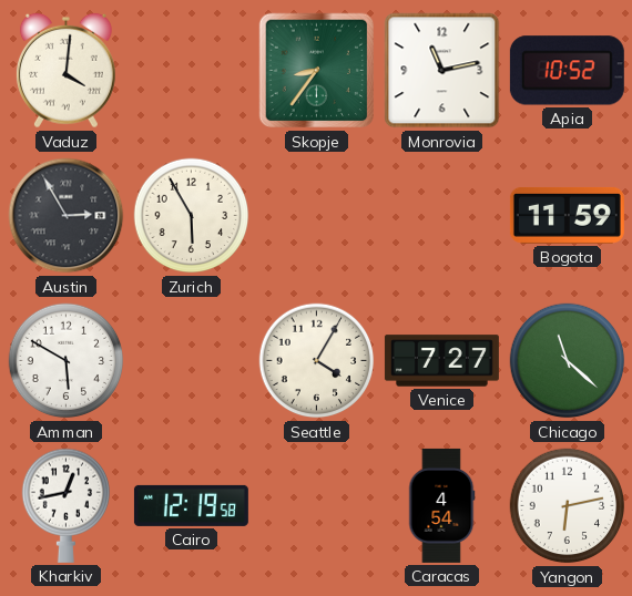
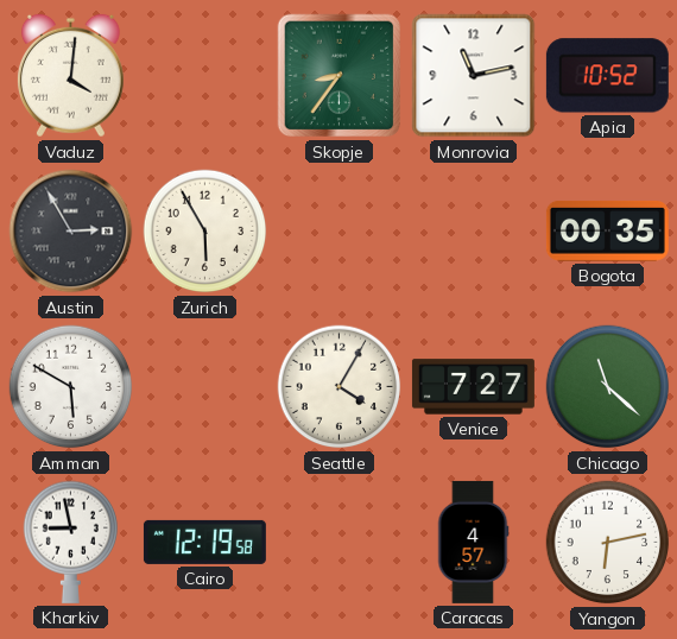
Bogota: 11:59 -> 00:35 (607, 230)
Kharkiv: 12:43 -> 8:58 (70, 542)
Caracas: 4:54 -> 4:57 (473, 542)
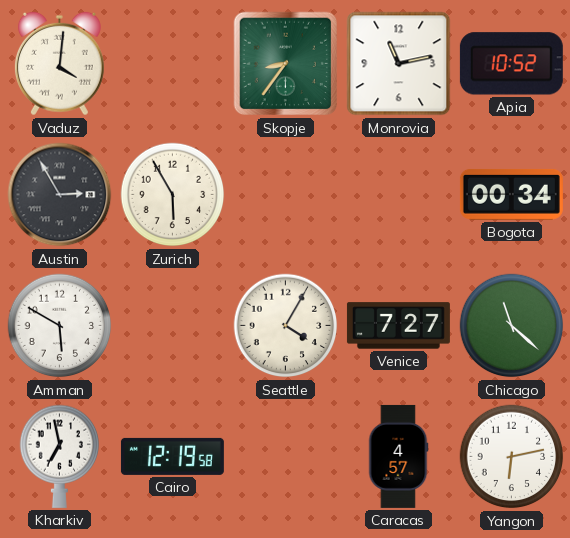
Bogota: 00:35 -> 00:34 (511, 194)
Kharkiv: 8:58 -> 6:58 (59, 456)
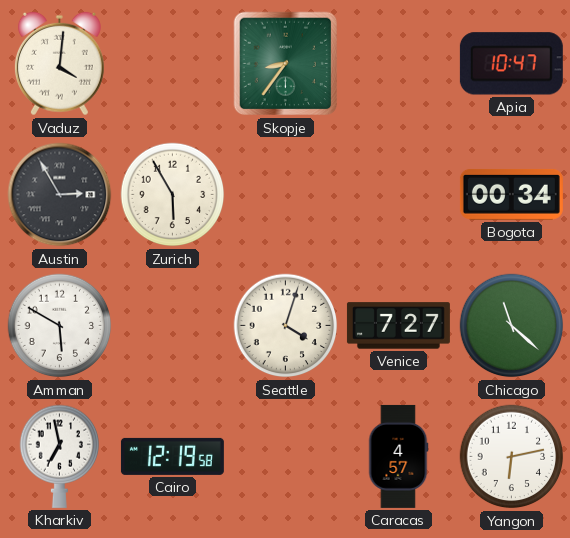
Monrovia: 11:13 -> none (399, 64)
Apia: 10:52 -> 10:47 (511, 64)
Seattle: 4:05 -> 4:03 (286, 326)
